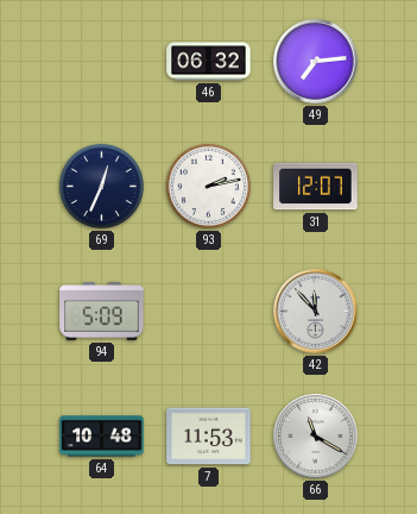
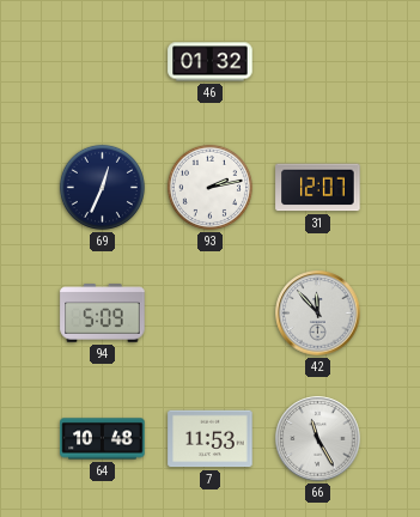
46: 06:32 -> 01:32 (211, 62)
49: 7:14 -> none (316, 62)
66: 11:20 -> 11:25 (318, 439)
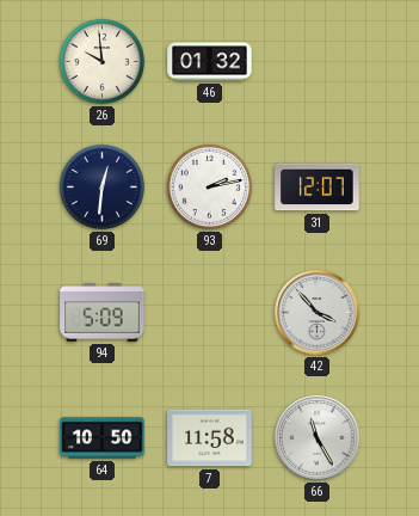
26: none -> 9:59 (101, 61)
69: 12:34 -> 12:31 (101, 186)
42: 11:53 -> 3:53 (318, 313)
64: 10:48 -> 10:50 (103, 438)
7: 11:53 -> 11:58 (210, 438)
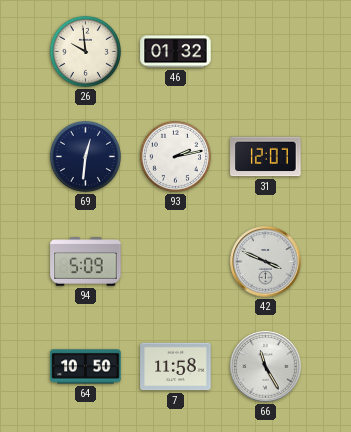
42: 3:53 -> 3:49 (266, 262)
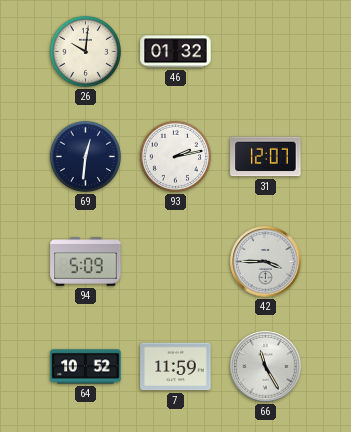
26: 9:59 -> 10:01 (85, 51)
42: 3:49 -> 3:45 (266, 262)
64: 10:50 -> 10:52 (86, 367)
7: 11:58 -> 11:59 (176, 367)
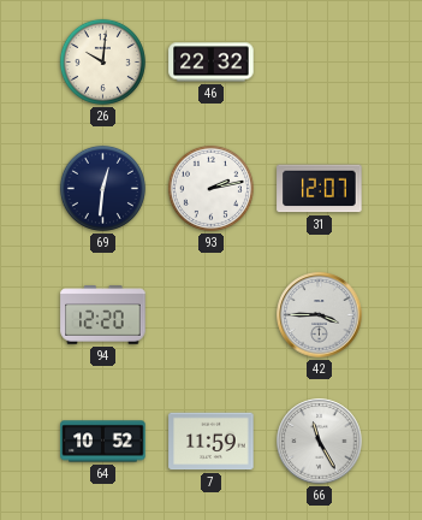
46: 01:32 -> 22:32 (212, 63)
94: 5:09 -> 12:20 (103, 315)
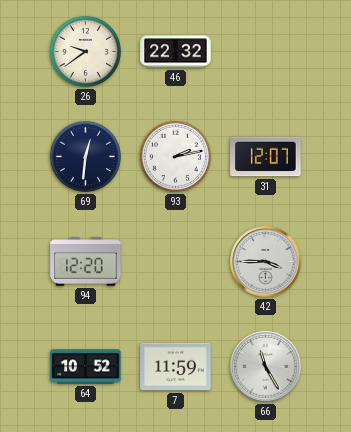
26: 10:01 -> 9:39 (85, 51)
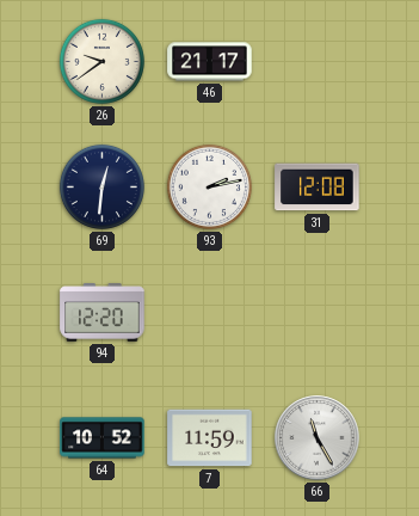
46: 22:32 -> 21:17 (210, 62)
31: 12:07 -> 12:08 (318, 188)
42: 3:45 -> none (266, 262)
